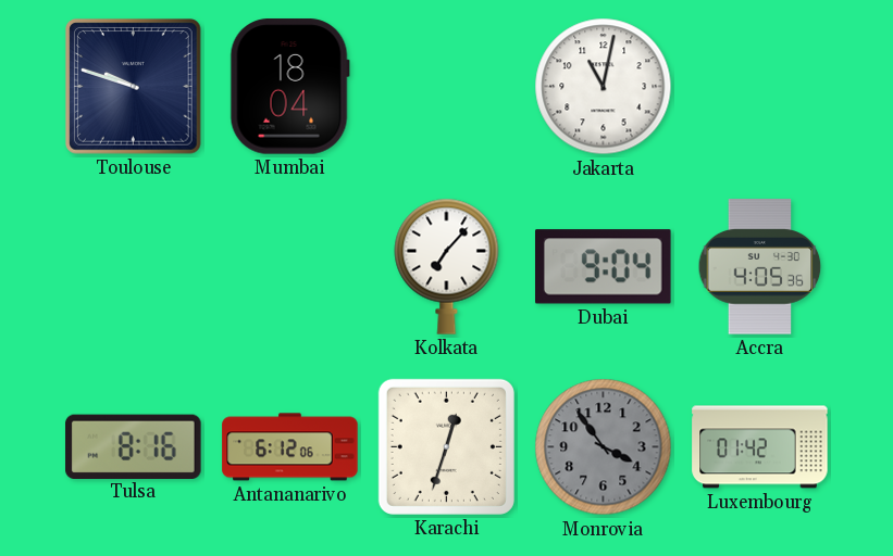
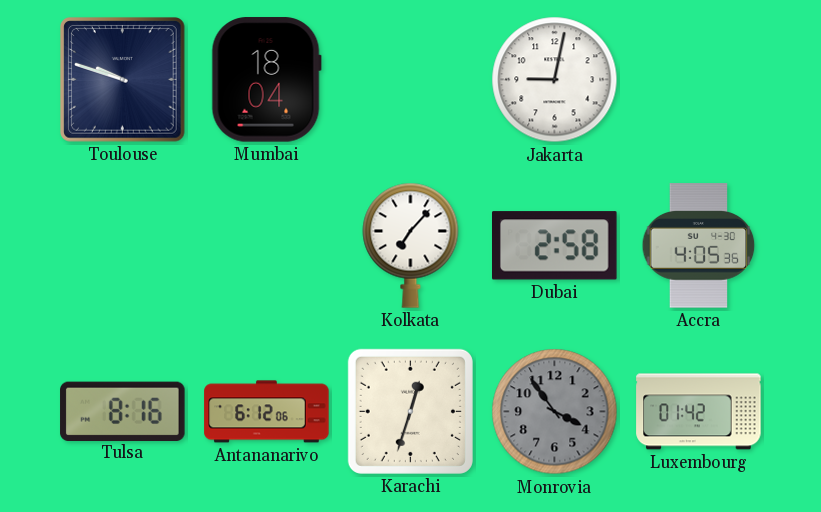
Jakarta: 11:02 -> 9:02 (555, 80)
Dubai: 9:04 -> 2:58 (555, 246)
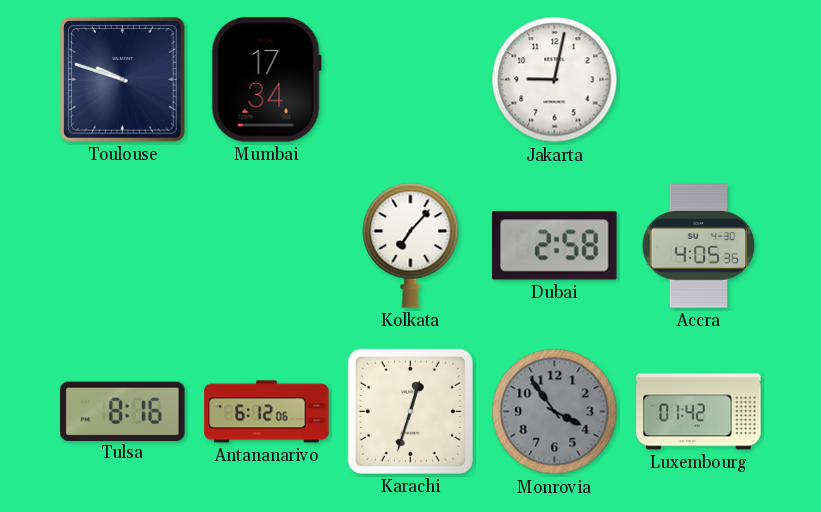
Mumbai: 18:04 -> 17:34 (266, 80)
